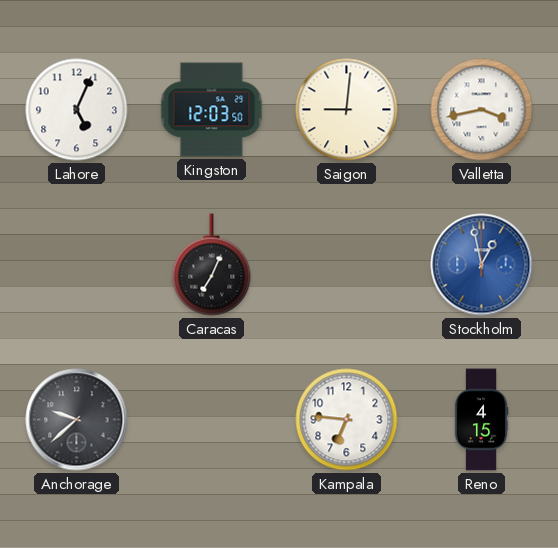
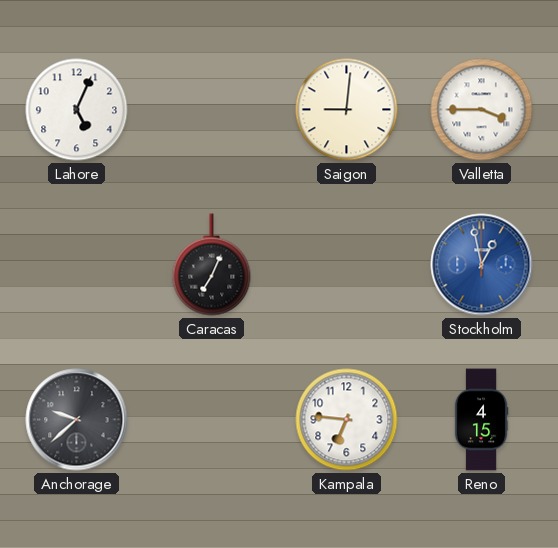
Kingston: 12:03 -> none (212, 110)
Valletta: 3:43 -> 3:45 (482, 110)
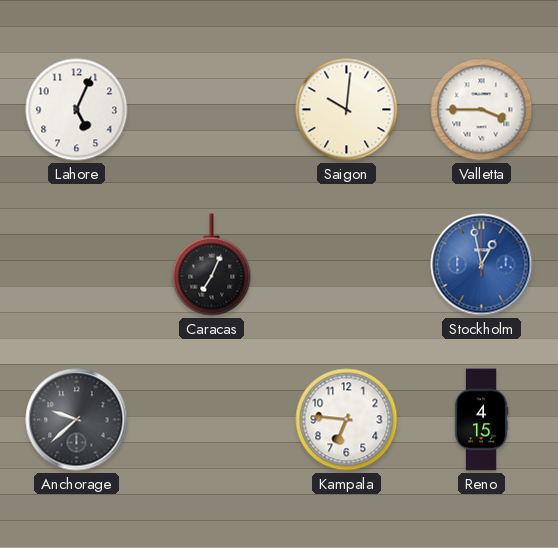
Saigon: 9:01 -> 10:01 (347, 110)
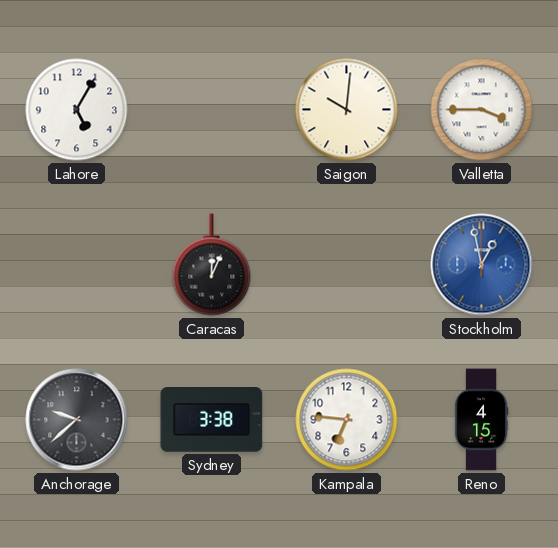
Lahore: 5:04 -> 5:05 (77, 110)
Caracas: 7:04 -> 12:04 (212, 265)
Sydney: none -> 3:38 (212, 420)
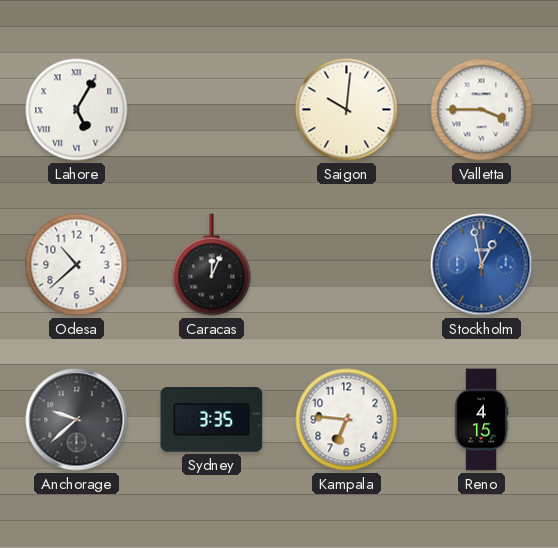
Lahore numerals: Arabic -> Roman (77, 110)
Odesa: none -> 10:38 (77, 265)
Sydney: 3:38 -> 3:35 (212, 420)
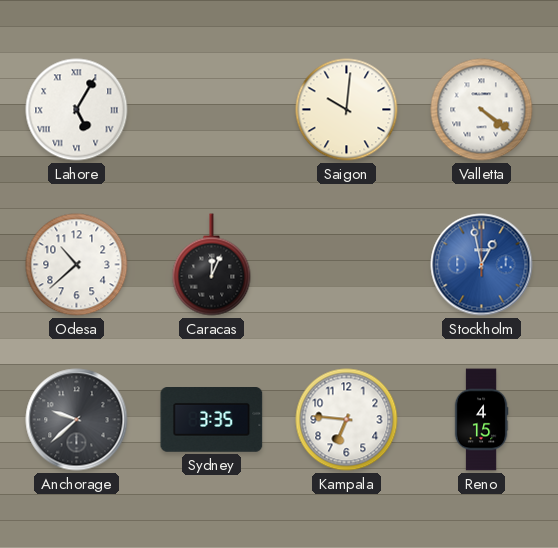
Valletta: 3:45 -> 4:21 (482, 110)
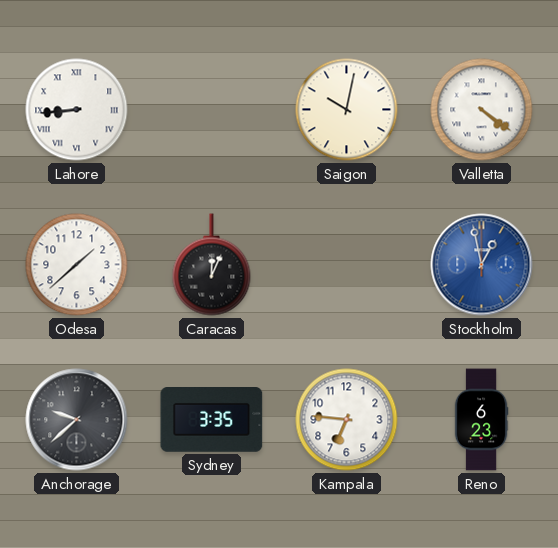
Lahore: 5:05 -> 8:44 (77, 110)
Saigon: 10:01 -> 10:02 (347, 110)
Odesa: 10:38 -> 1:38 (77, 265)
Reno: 4:15 -> 6:23 (481, 420)
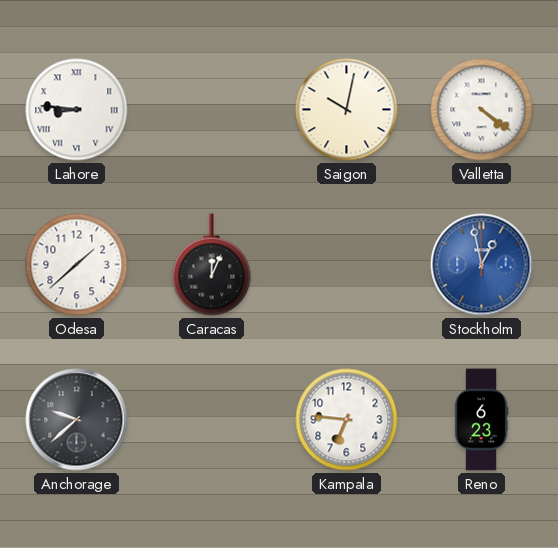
Lahore: 8:44 -> 8:46 (77, 110)
Sydney: 3:35 -> none (212, 420)
